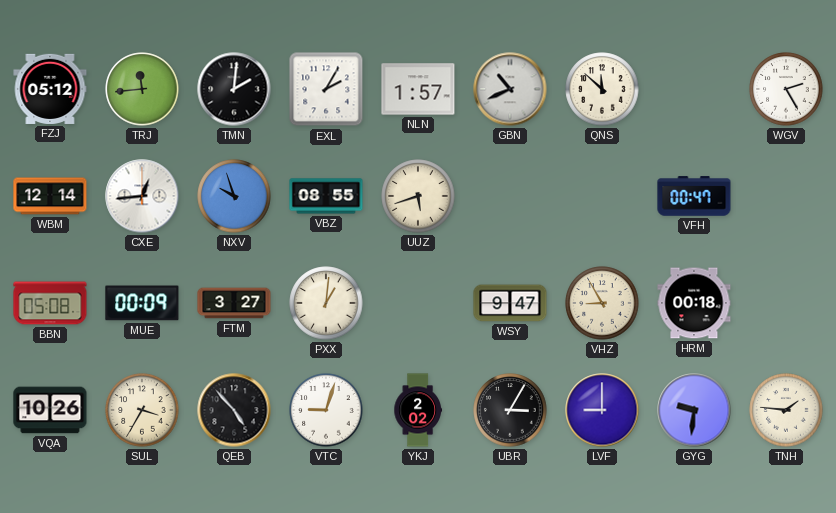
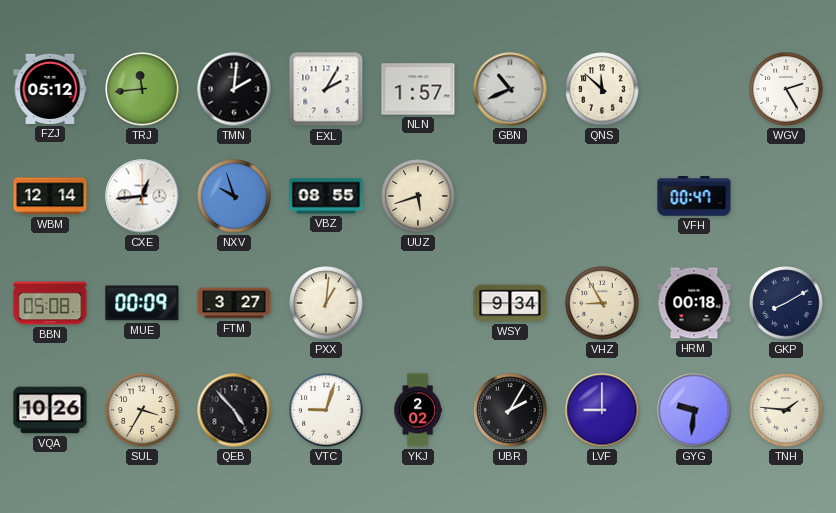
WSY: 9:47 -> 9:34 (510, 303)
GKP: none -> 8:10 (786, 303)
UBR: 3:05 -> 2:05 (510, 410)
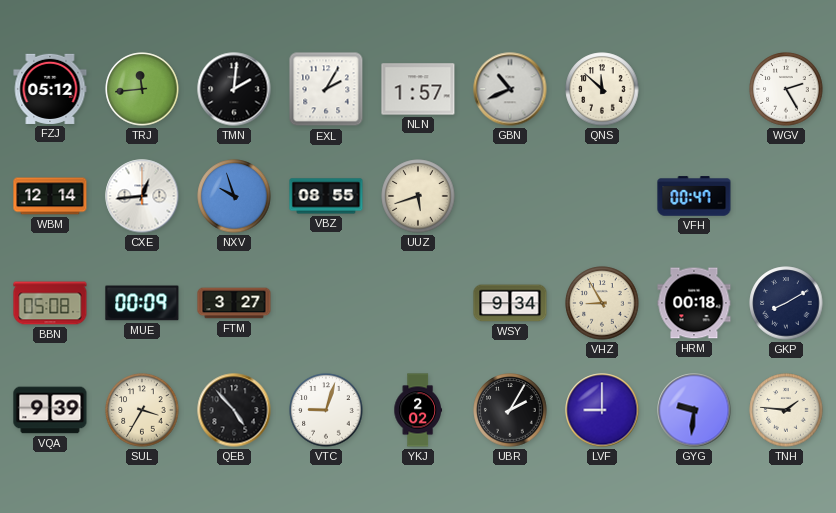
PXX: 1:01 -> none (326, 303)
VQA: 10:26 -> 9:39 (50, 410)
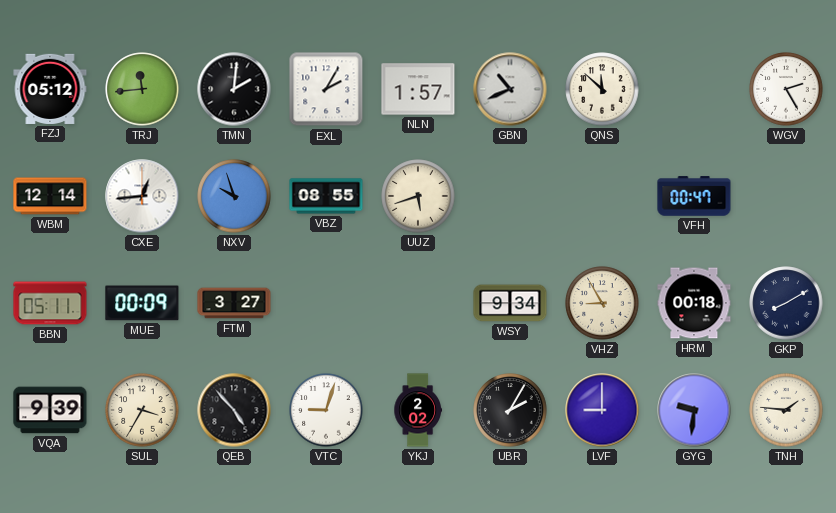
BBN: 05:08 -> 05:11 (50, 303)
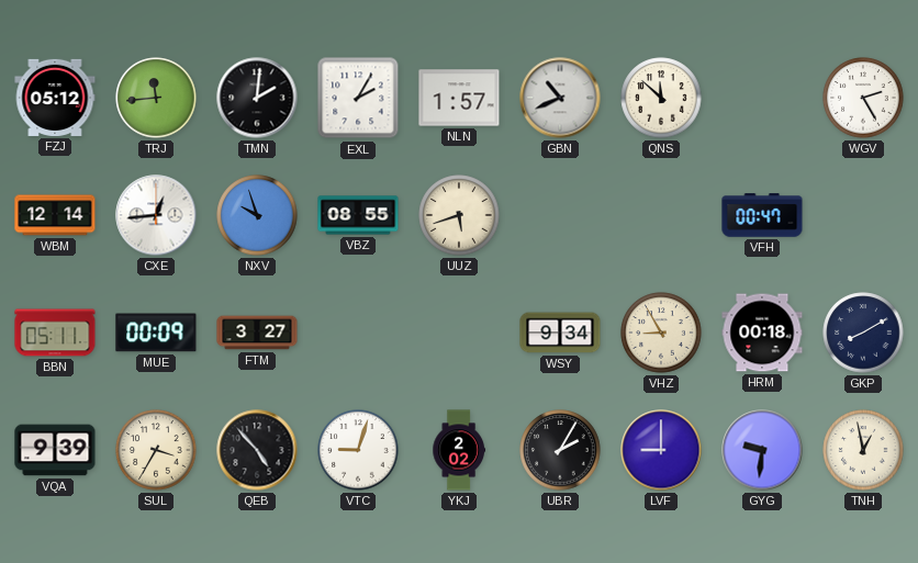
TNH: 1:46 -> 12:58 (863, 450)
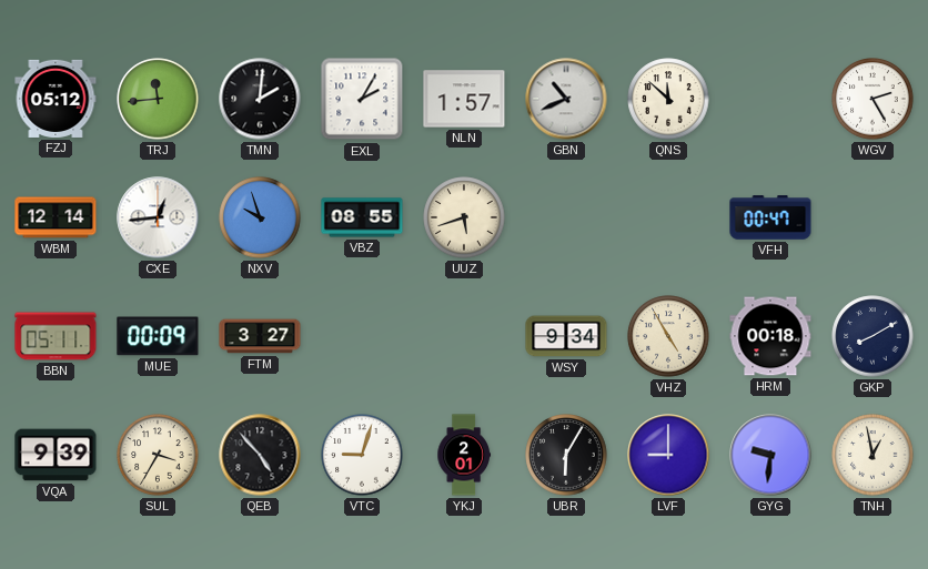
VHZ: 8:55 -> 4:55 (668, 336)
YKJ: 2:02 -> 2:01 (463, 455)
UBR: 2:05 -> 6:05 (566, 455)
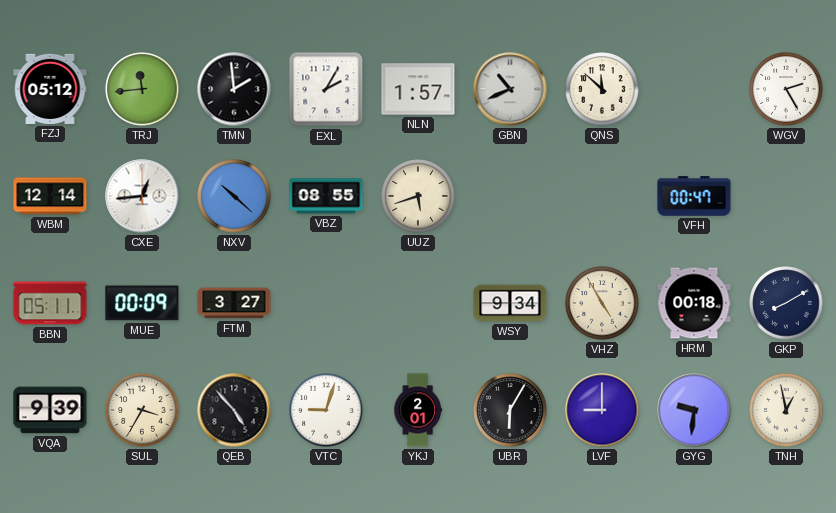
TMN: 2:01 -> 1:59 (234, 89)
NXV: 9:57 -> 10:22 (234, 196)
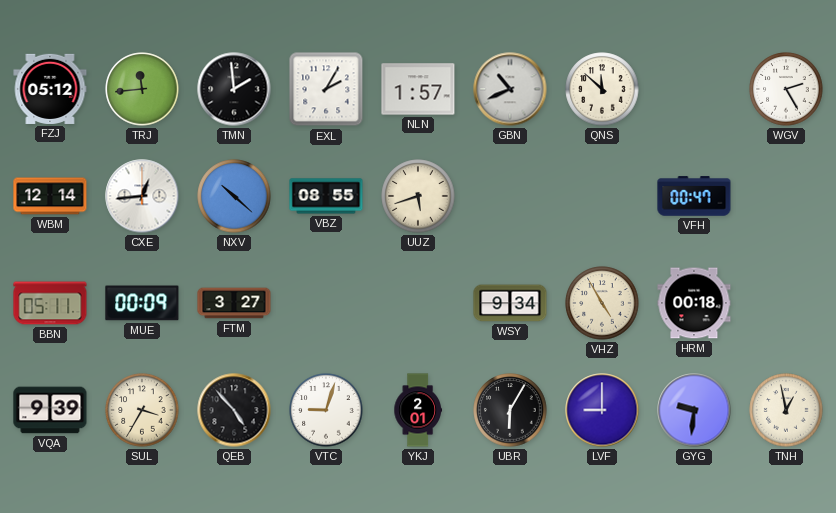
GKP: 8:10 -> none (786, 303)
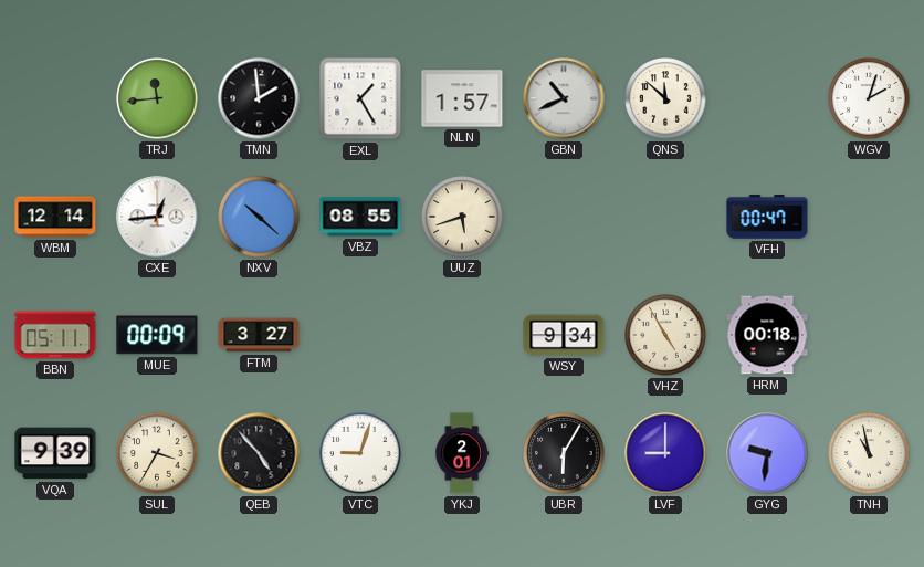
FZJ: 05:12 -> none (50, 89)
EXL: 2:05 -> 1:25 (360, 98)
WGV: 2:25 -> 2:03 (869, 98)
TNH: 12:58 -> 10:58 (869, 453)
